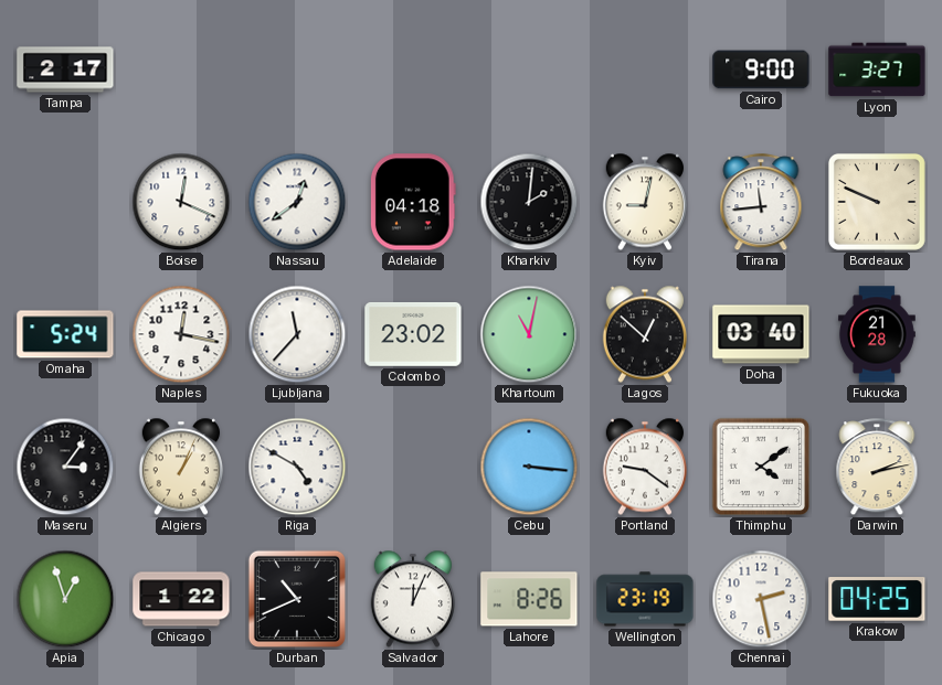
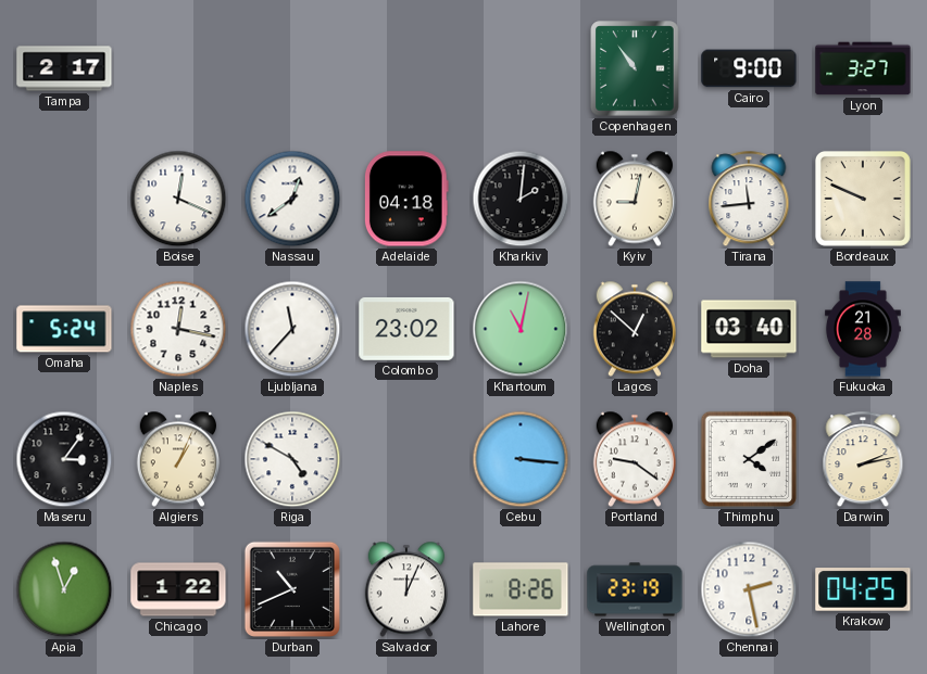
Copenhagen: none -> 10:54 (635, 68)
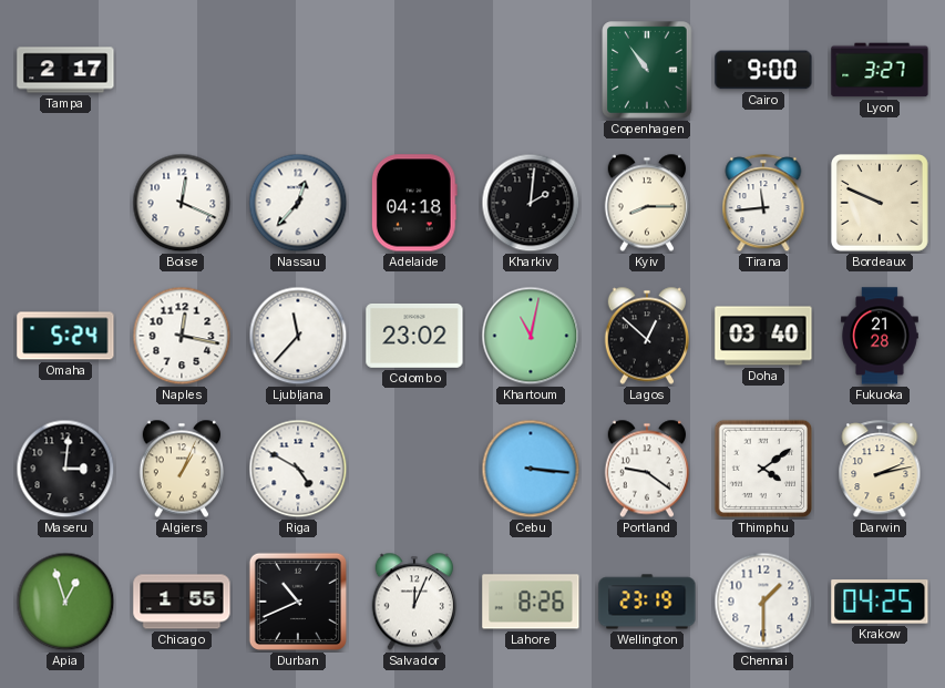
Nassau: 12:39 -> 12:37 (298, 203)
Kyiv: 9:02 -> 8:15 (646, 203)
Maseru: 3:06 -> 3:01 (65, 469)
Chicago: 1:22 -> 1:55 (182, 602)
Chennai: 2:28 -> 1:30 (763, 602)
